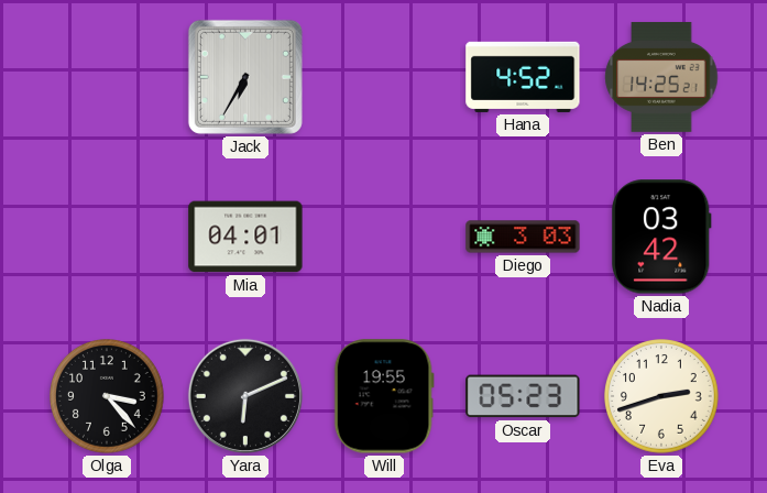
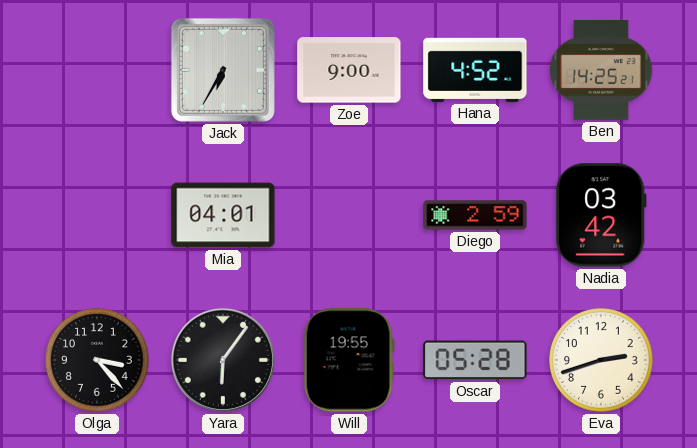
Zoe: none -> 9:00 (349, 70)
Diego: 3:03 -> 2:59 (475, 215)
Yara: 6:11 -> 6:06 (223, 360)
Oscar: 05:23 -> 05:28 (475, 360)
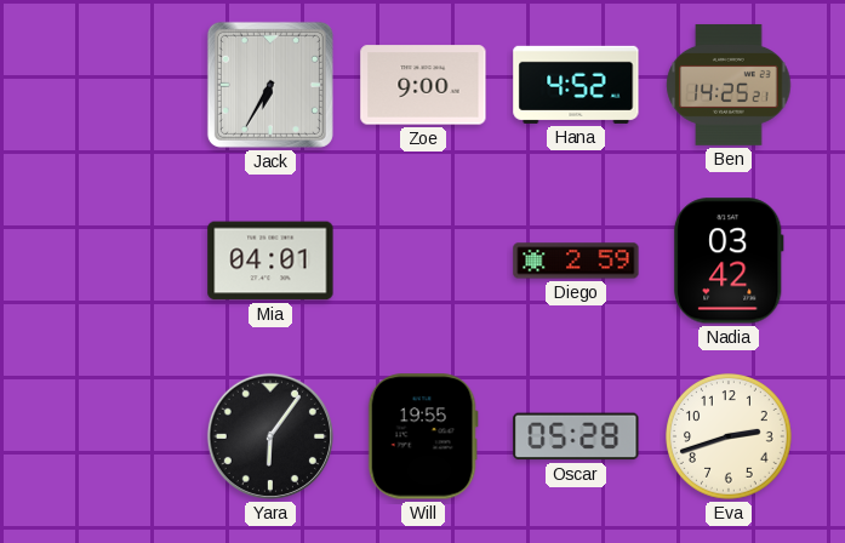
Olga: 3:23 -> none (98, 361)
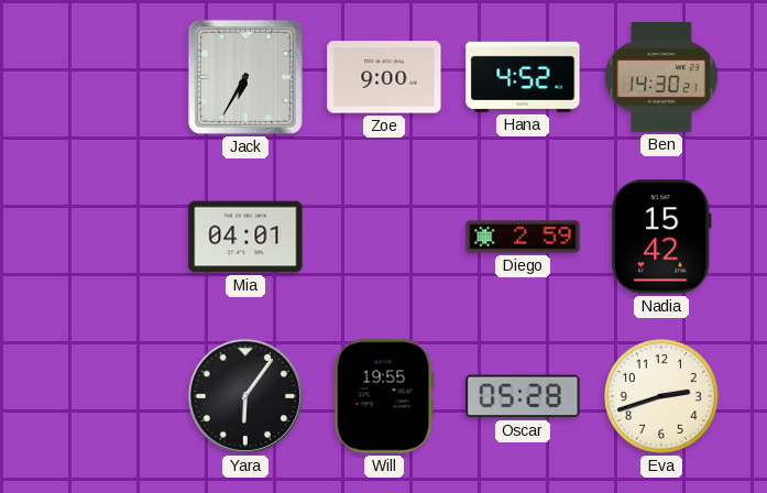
Ben: 14:25 -> 14:30 (661, 77)
Nadia: 03:42 -> 15:42 (661, 237)
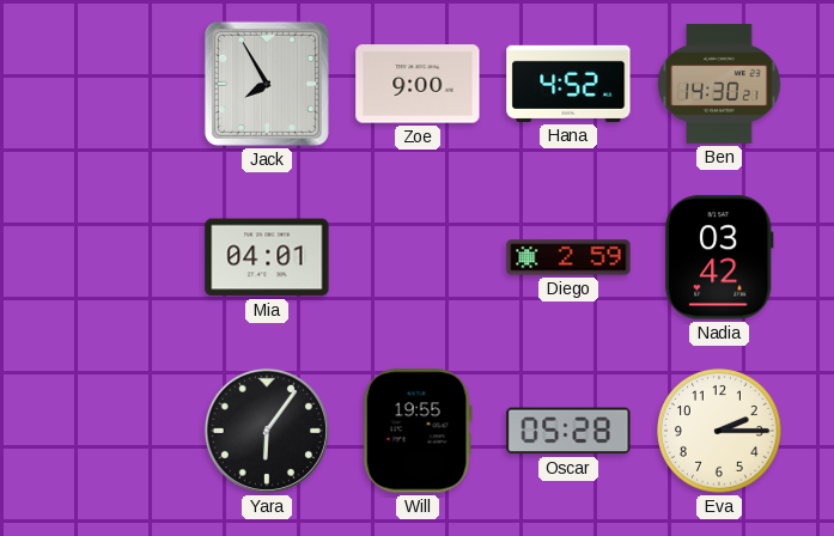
Jack: 6:35 -> 7:55 (267, 84)
Nadia: 15:42 -> 03:42 (719, 257)
Eva: 2:42 -> 2:15 (720, 432)
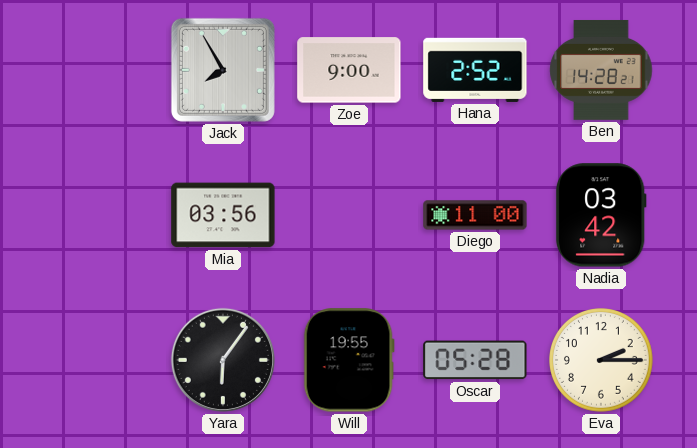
Hana: 4:52 -> 2:52 (475, 70)
Ben: 14:30 -> 14:28 (601, 70)
Mia: 04:01 -> 03:56 (223, 215)
Diego: 2:59 -> 11:00 (475, 215)
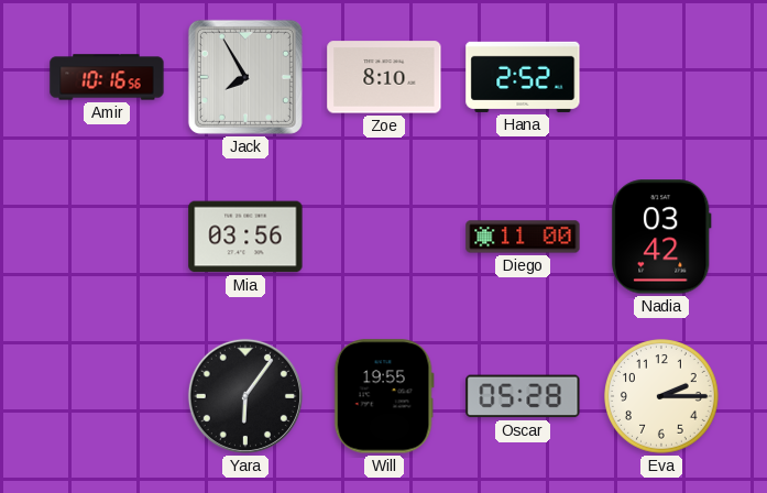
Amir: none -> 10:16 (107, 77)
Zoe: 9:00 -> 8:10 (384, 77)
Ben: 14:28 -> none (601, 70)
